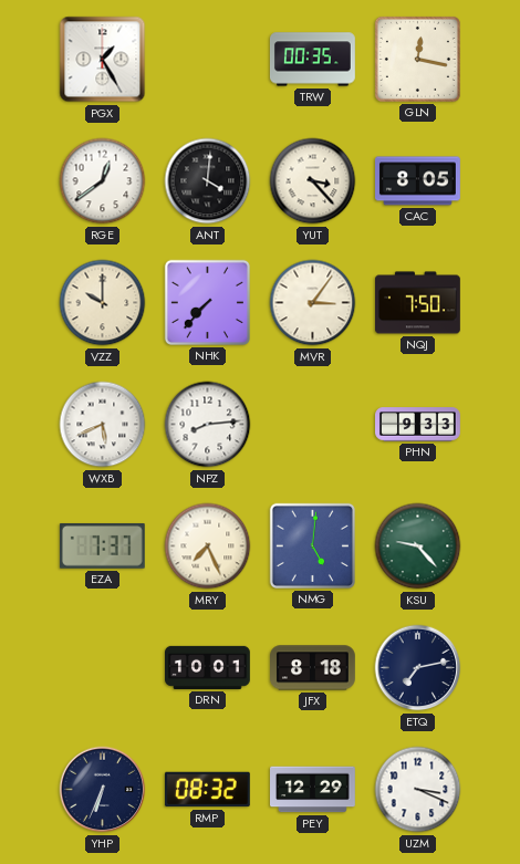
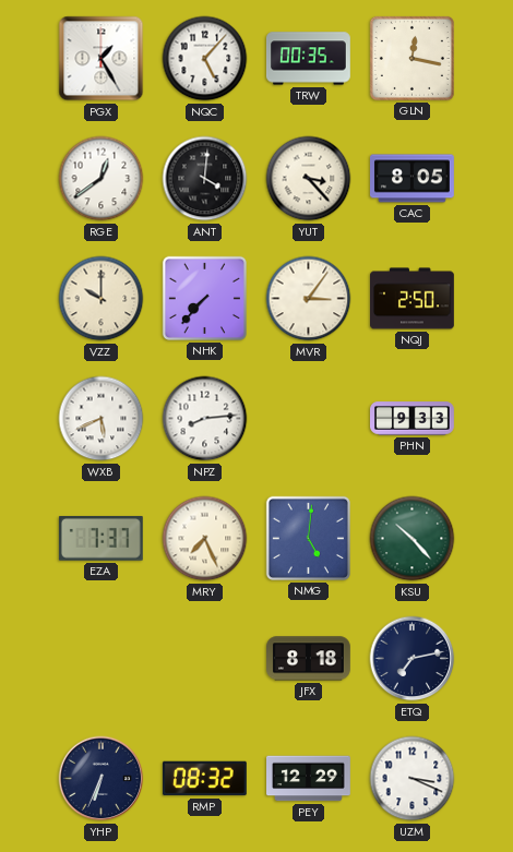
NQC: none -> 5:07 (205, 59)
NQJ: 7:50 -> 2:50 (413, 299)
KSU: 9:23 -> 10:23 (413, 539)
DRN: 10:01 -> none (208, 667)
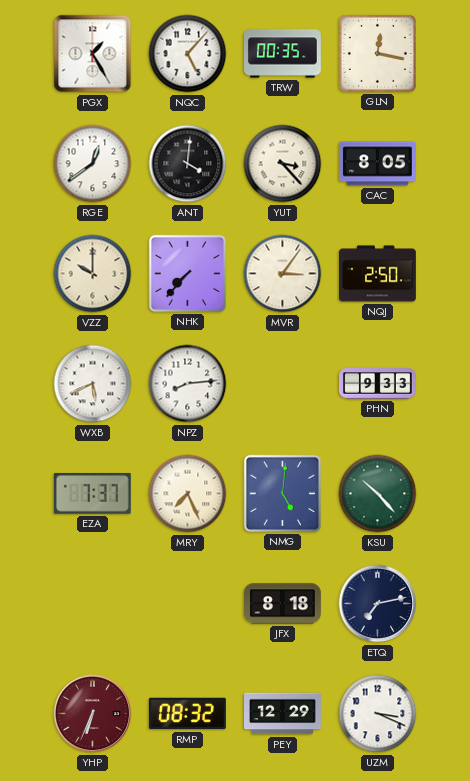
YHP dial: navy -> burgundy (93, 714)
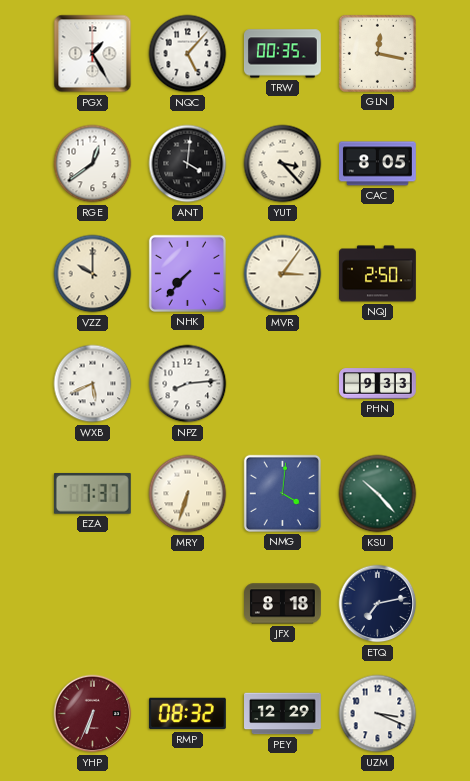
MRY: 7:26 -> 6:33 (188, 494)
NMG: 5:01 -> 4:01 (282, 493)
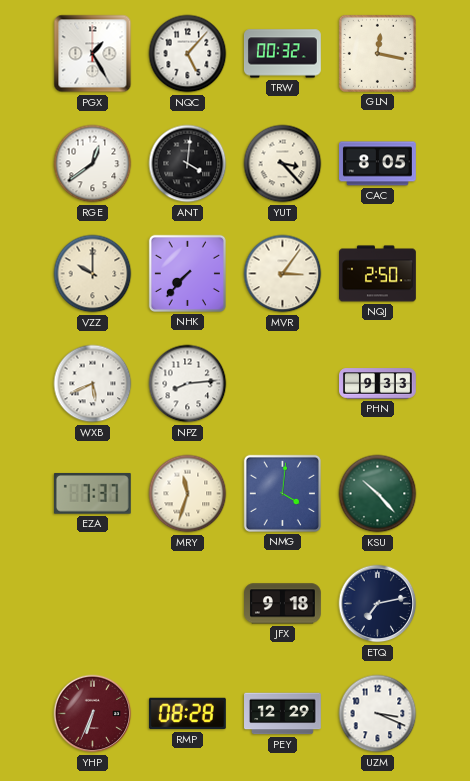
TRW: 00:35 -> 00:32 (283, 54)
MRY: 6:33 -> 11:33 (188, 494)
JFX: 8:18 -> 9:18 (283, 604)
RMP: 08:32 -> 08:28 (187, 714)
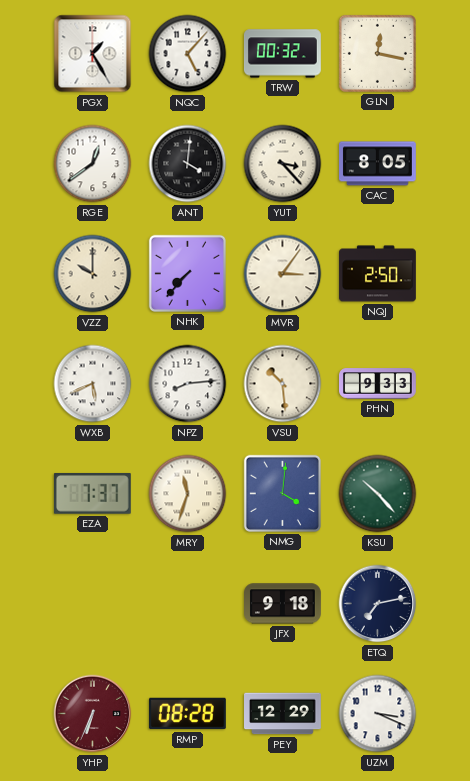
VSU: none -> 10:29 (283, 384)
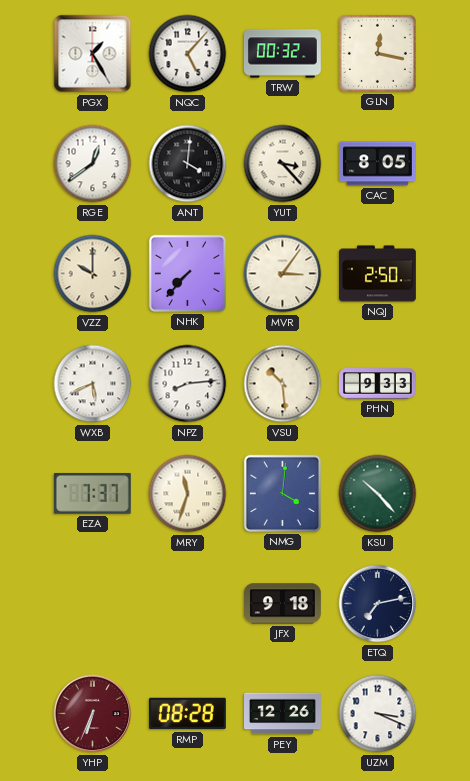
PEY: 12:29 -> 12:26 (283, 714)
